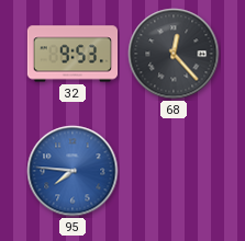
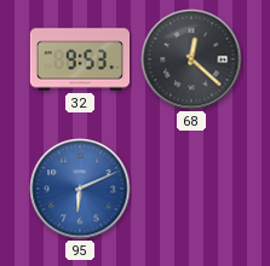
68: 12:23 -> 12:22 (191, 59)
95: 7:46 -> 6:11 (80, 189)
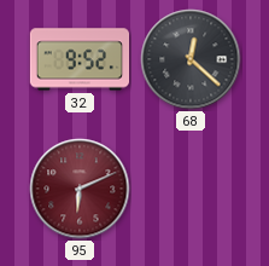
32: 9:53 -> 9:52 (80, 59)
95 dial: blue -> burgundy (80, 189)
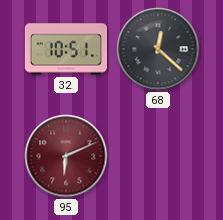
32: 9:52 -> 10:51 (66, 49)
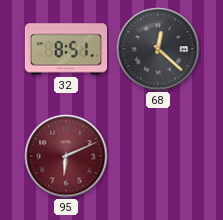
32: 10:51 -> 8:51 (66, 49)
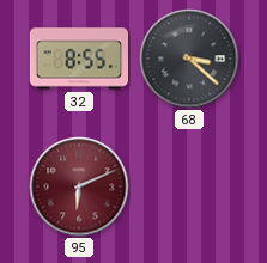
32: 8:51 -> 8:55 (79, 59)
68: 12:22 -> 3:22 (189, 59)
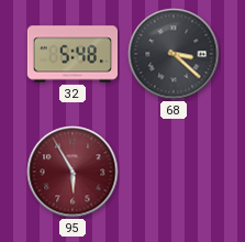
32: 8:55 -> 5:48 (73, 54)
95: 6:11 -> 5:55 (73, 172)
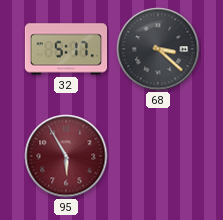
32: 5:48 -> 5:17 (66, 49)
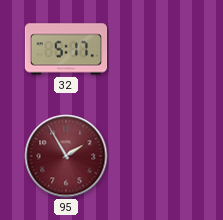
68: 3:22 -> none (158, 49)
95: 5:55 -> 1:55 (66, 156)
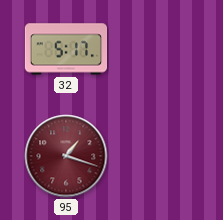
95: 1:55 -> 1:18 (66, 156)
